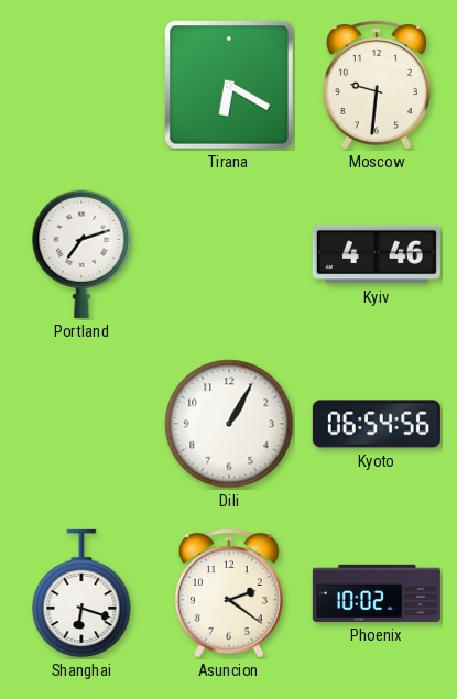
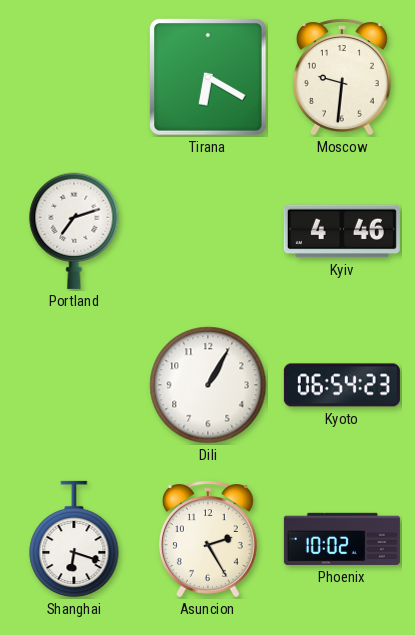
Kyoto: 06:54:56 -> 06:54:23 (342, 385)
Asuncion: 2:21 -> 2:25 (208, 539)
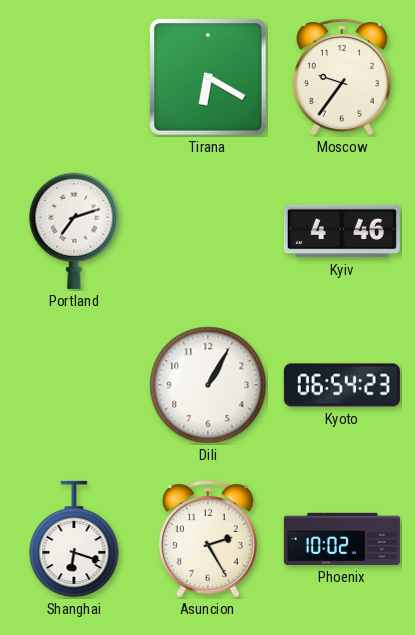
Moscow: 9:31 -> 9:36 (342, 77)
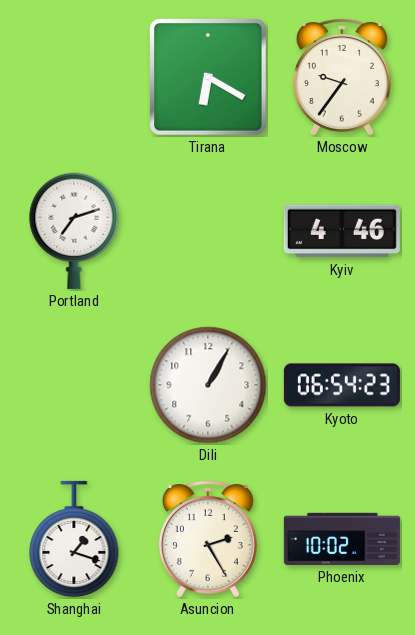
Shanghai: 6:18 -> 1:18 (74, 539)
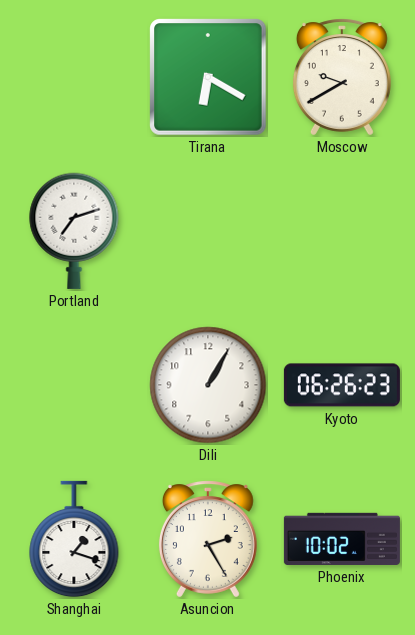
Moscow: 9:36 -> 9:40 (342, 77)
Kyiv: 4:46 -> none (342, 231)
Kyoto: 06:54 -> 06:26 (342, 385)
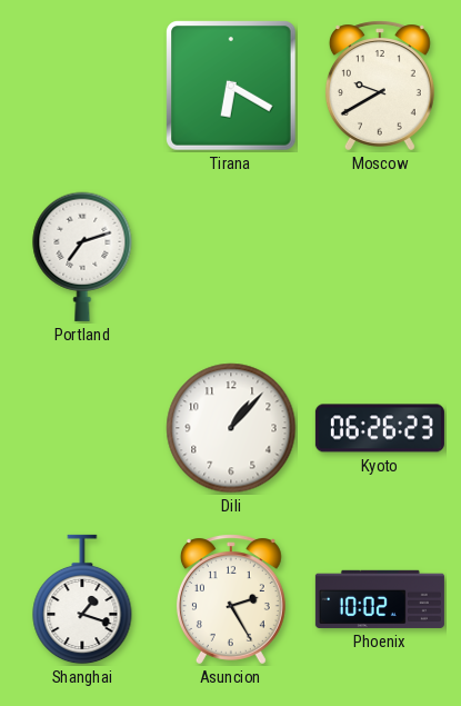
Dili: 1:05 -> 1:07 (231, 428)
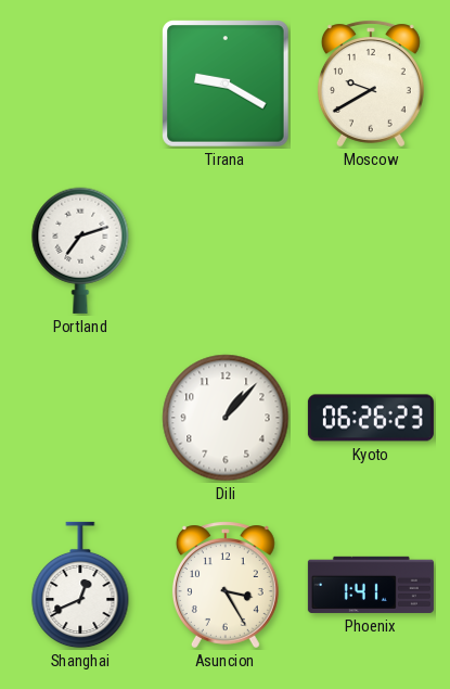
Tirana: 6:20 -> 9:20 (226, 84)
Shanghai: 1:18 -> 12:41 (80, 585)
Asuncion: 2:25 -> 3:25 (226, 585)
Phoenix: 10:02 -> 1:41 (371, 585)
